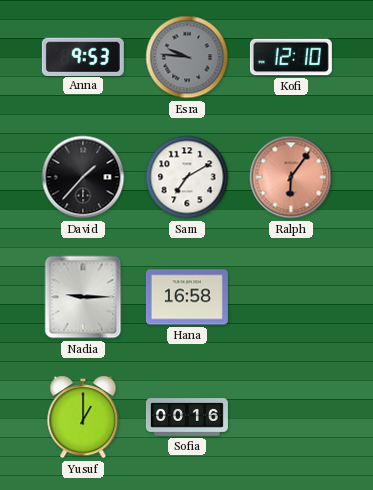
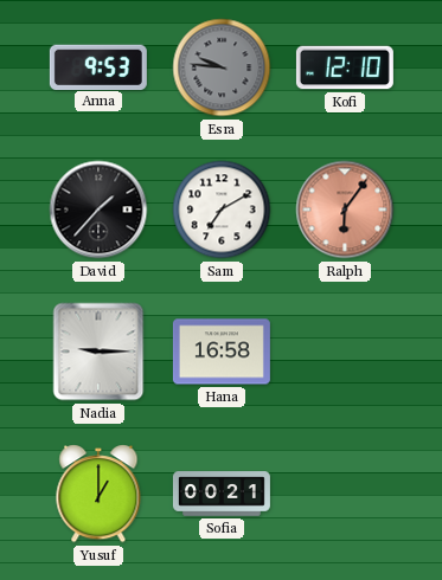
Sofia: 00:16 -> 00:21 (222, 494)
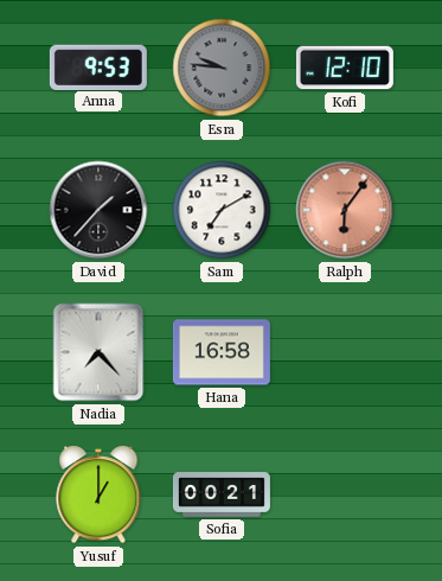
Nadia: 9:15 -> 7:23 (98, 352)
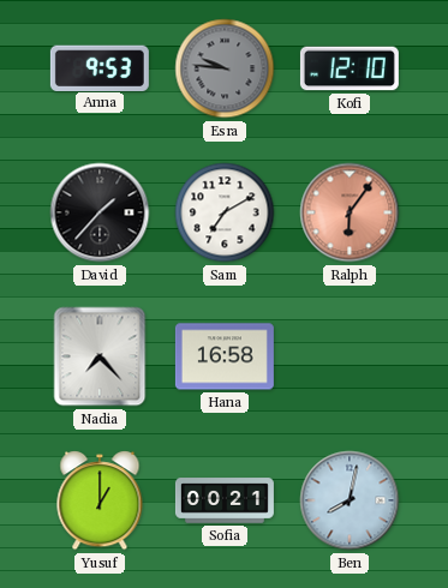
Ben: none -> 8:02 (350, 500)
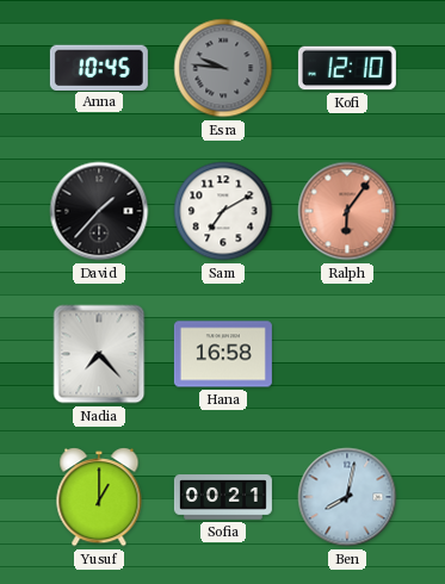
Anna: 9:53 -> 10:45 (99, 67)
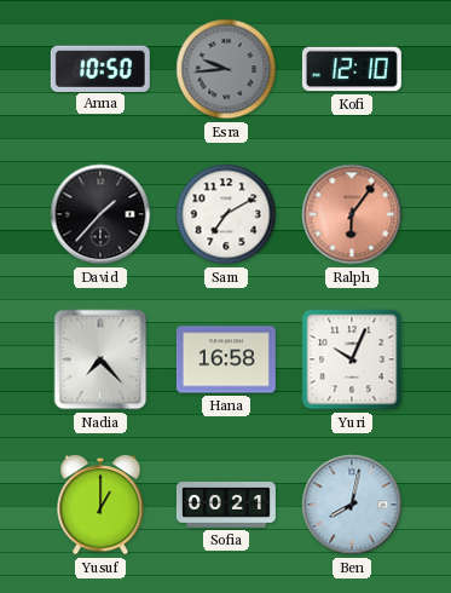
Anna: 10:45 -> 10:50 (100, 68)
Esra: 9:46 -> 9:44 (226, 69)
Yuri: none -> 10:04 (352, 359)
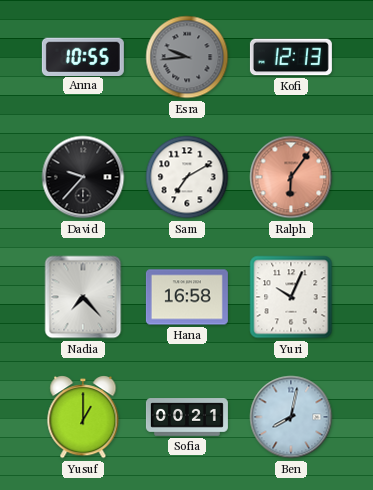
Anna: 10:50 -> 10:55 (83, 56)
Kofi: 12:10 -> 12:13 (291, 57)
David: 1:37 -> 9:37 (83, 177)
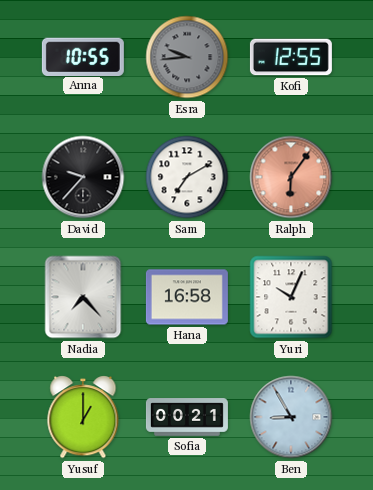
Kofi: 12:13 -> 12:55 (291, 57)
Ben: 8:02 -> 8:55 (291, 417)
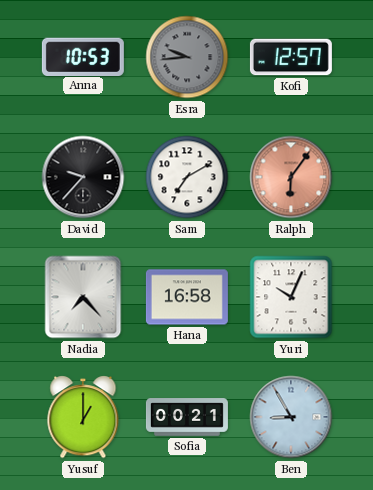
Anna: 10:55 -> 10:53 (83, 56)
Kofi: 12:55 -> 12:57 (291, 57)
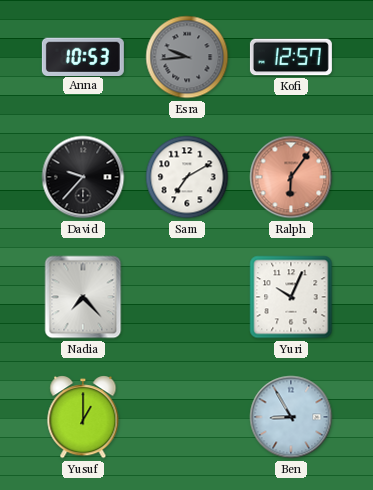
Hana: 16:58 -> none (187, 297)
Sofia: 00:21 -> none (187, 417)
